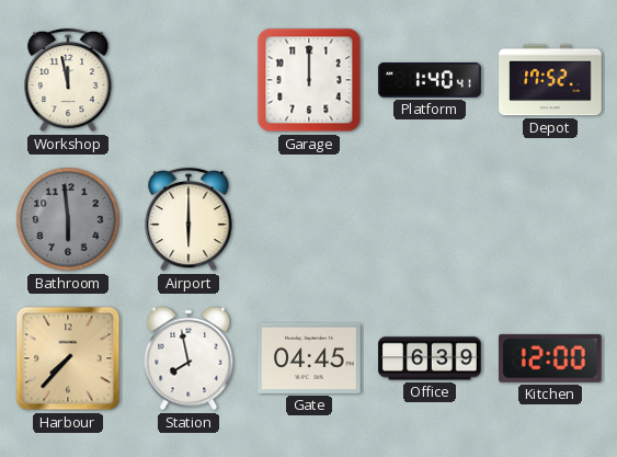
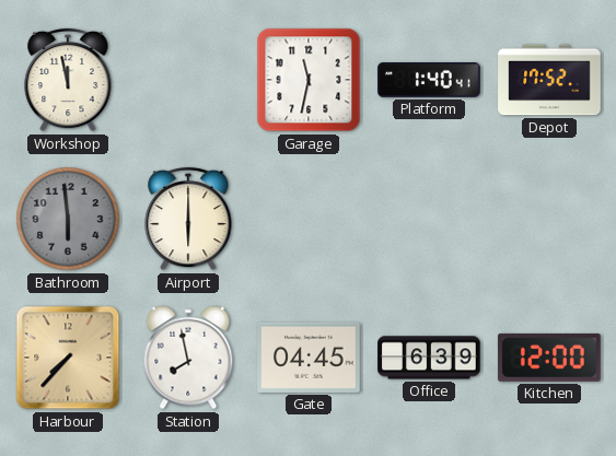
Garage: 12:00 -> 11:32 (309, 80)
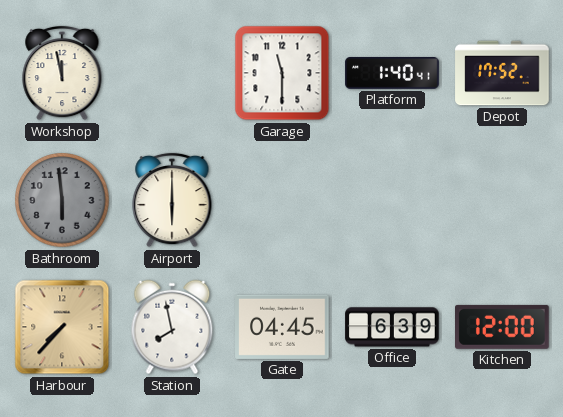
Garage: 11:32 -> 11:30 (282, 73)
